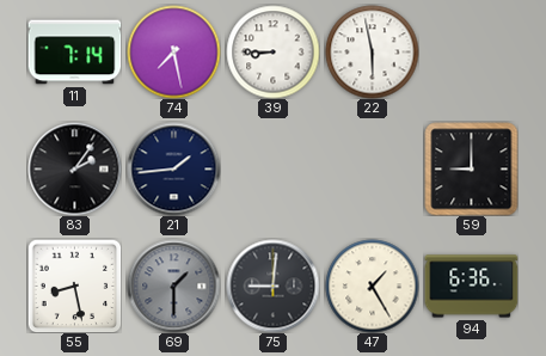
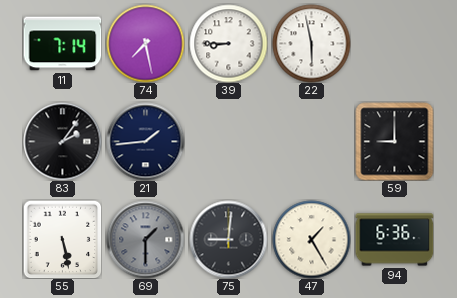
55: 8:28 -> 5:28 (62, 239)
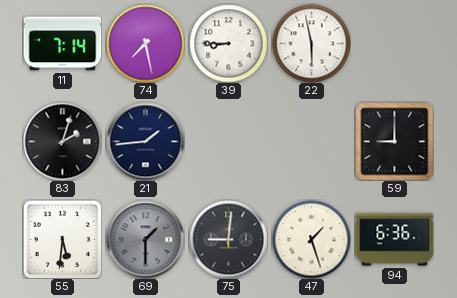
83: 2:06 -> 2:03 (62, 141)
55: 5:28 -> 5:31 (62, 239)
47: 1:25 -> 1:27 (311, 239)
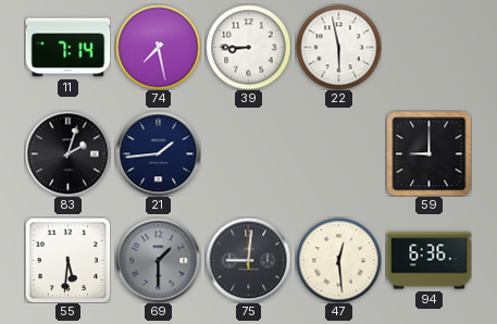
47: 1:27 -> 12:29 (338, 260)
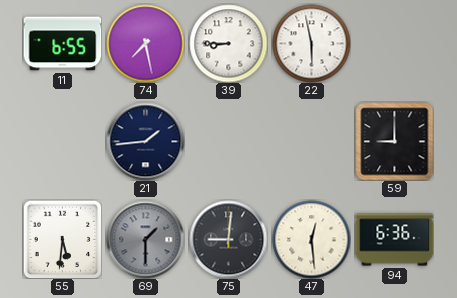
11: 7:14 -> 6:55 (62, 44)
83: 2:03 -> none (67, 153)
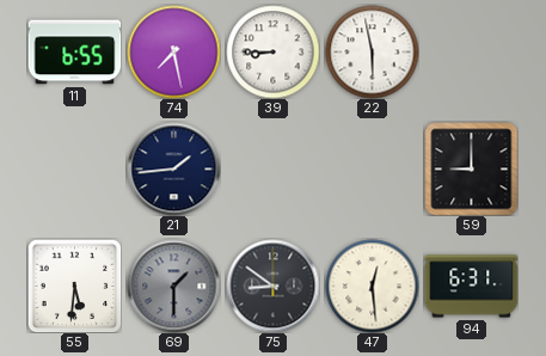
75: 9:01 -> 8:51 (272, 286)
94: 6:36 -> 6:31 (471, 287)
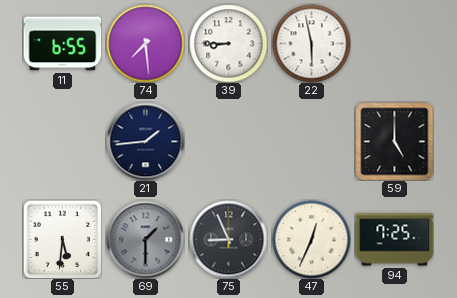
74: 7:28 -> 7:29 (145, 43)
59: 9:00 -> 5:00 (394, 141)
75: 8:51 -> 8:56 (228, 239)
47: 12:29 -> 12:34 (311, 239)
94: 6:31 -> 7:25 (394, 240)
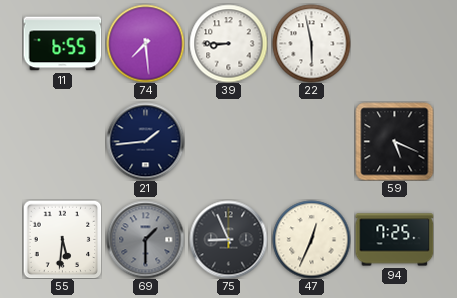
59: 5:00 -> 5:19 (394, 141)
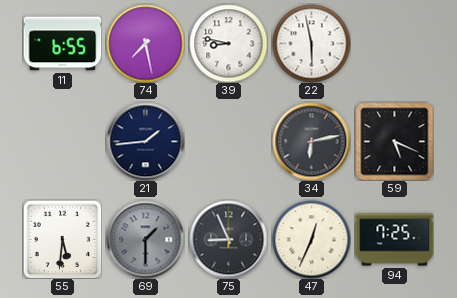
74: 7:29 -> 7:28 (145, 43)
39: 8:45 -> 8:47 (228, 43)
34: none -> 6:13 (311, 141)
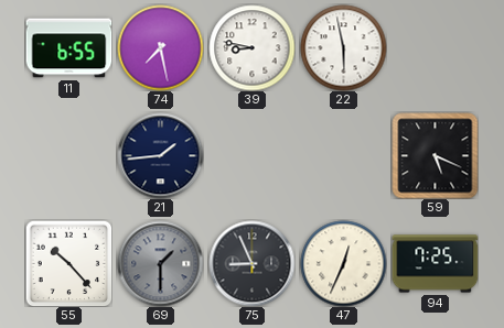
34: 6:13 -> none (311, 141)
55: 5:31 -> 10:23 (68, 263)
